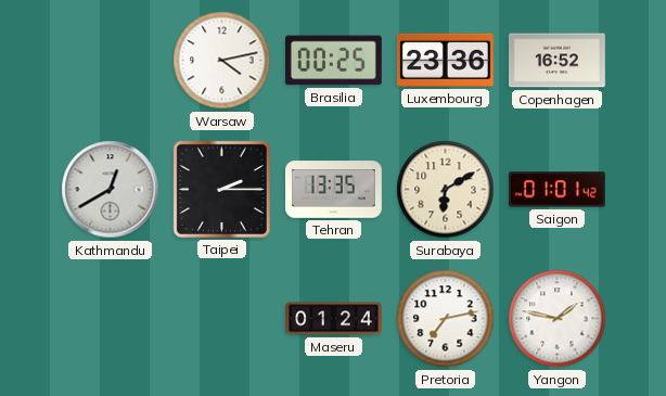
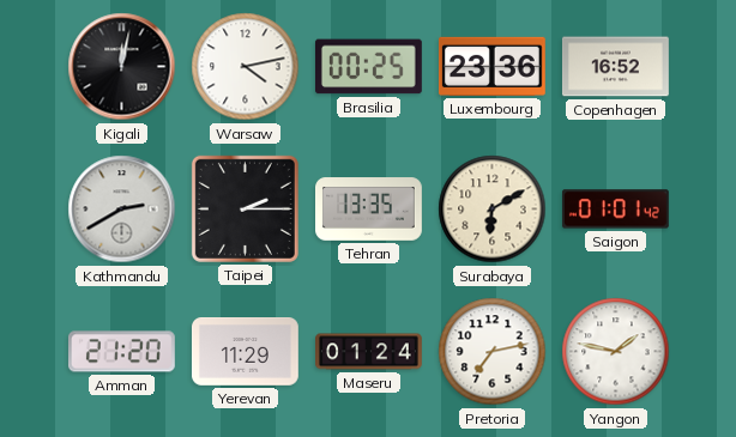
Kigali: none -> 12:02 (122, 67)
Kathmandu: 12:40 -> 2:40 (122, 210)
Amman: none -> 21:20 (121, 352)
Yerevan: none -> 11:29 (245, 352)
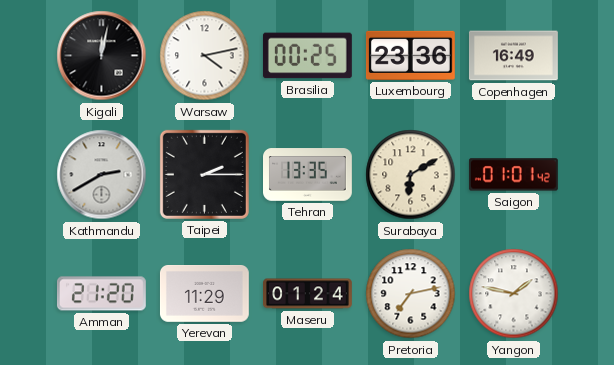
Copenhagen: 16:52 -> 16:49 (513, 56)
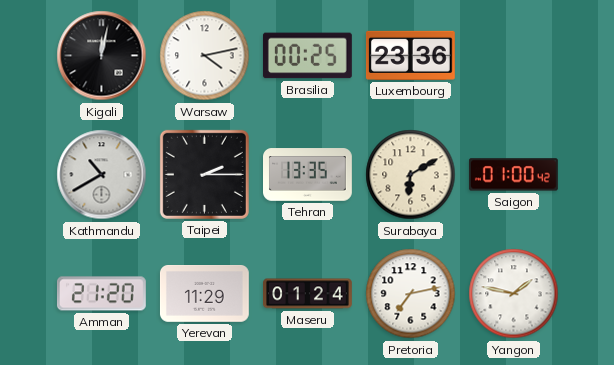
Copenhagen: 16:49 -> none (513, 56)
Kathmandu: 2:40 -> 10:40 (102, 175)
Saigon: 01:01 -> 01:00 (513, 175)
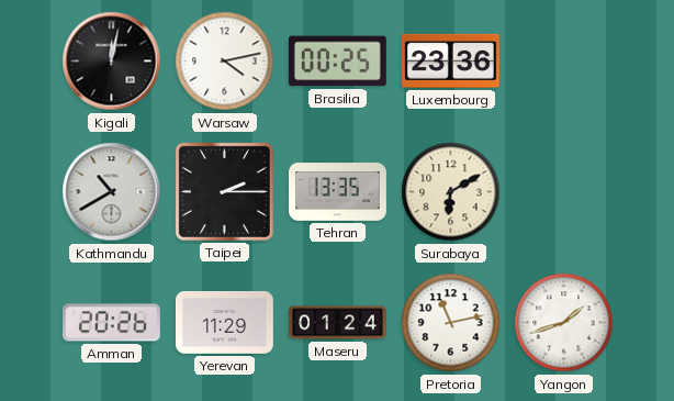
Saigon: 01:00 -> none (513, 175)
Amman: 21:20 -> 20:26 (111, 323)
Pretoria: 7:13 -> 11:13 (451, 323)
Yangon: 1:47 -> 1:42 (564, 323)
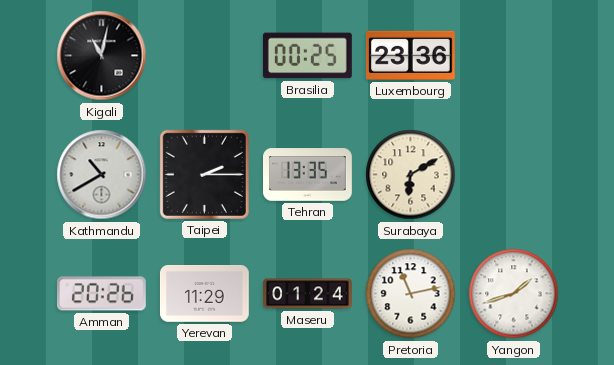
Kigali: 12:02 -> 11:02 (102, 56)
Warsaw: 4:13 -> none (225, 62)
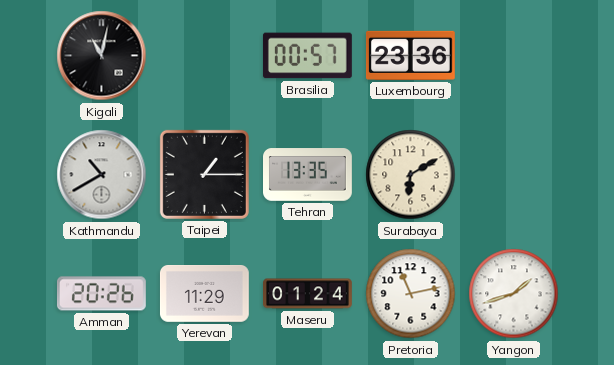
Brasilia: 00:25 -> 00:57 (307, 56)
Taipei: 2:15 -> 1:15 (204, 174)
